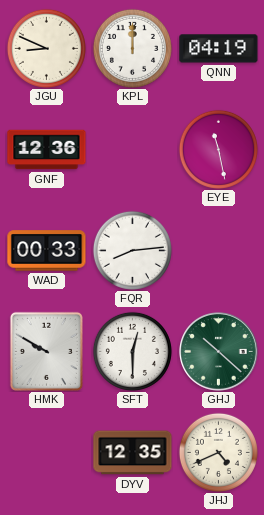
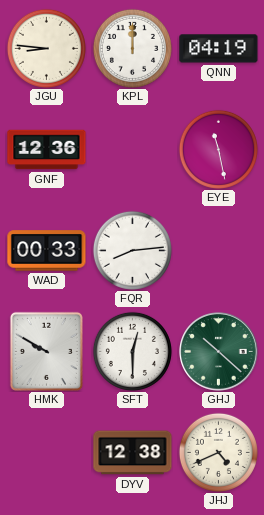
JGU: 8:49 -> 8:46 (46, 48)
DYV: 12:35 -> 12:38 (133, 453)
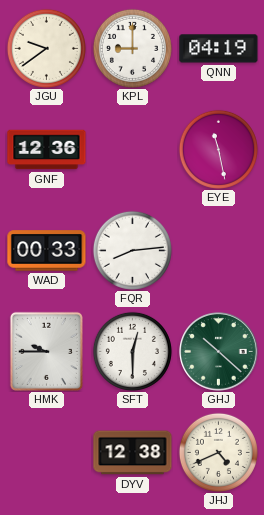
JGU: 8:46 -> 9:39 (46, 48)
KPL: 12:00 -> 9:00 (132, 48)
HMK: 9:50 -> 9:45 (46, 351)
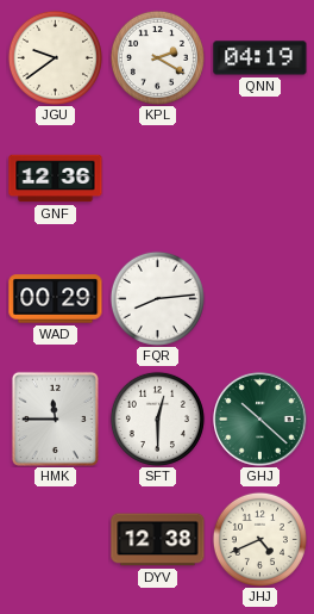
KPL: 9:00 -> 2:20 (157, 57)
EYE: 11:28 -> none (218, 149)
WAD: 00:33 -> 00:29 (56, 299)
HMK: 9:45 -> 11:45 (55, 418)
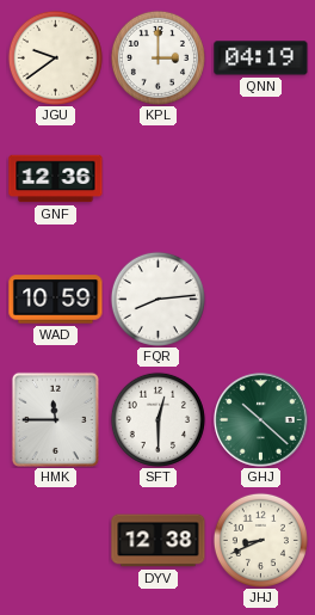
KPL: 2:20 -> 3:00 (157, 57)
WAD: 00:29 -> 10:59 (56, 300)
JHJ: 4:41 -> 8:41 (260, 540)
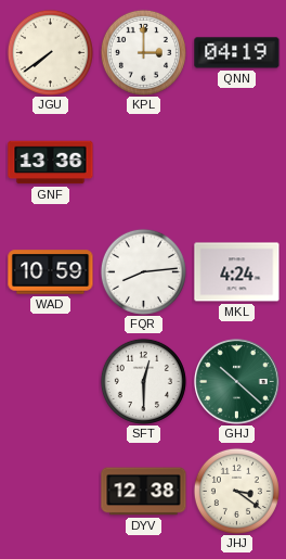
JGU: 9:39 -> 7:39 (50, 52)
GNF: 12:36 -> 13:36 (51, 163)
MKL: none -> 4:24 (237, 272)
HMK: 11:45 -> none (55, 419)
JHJ: 8:41 -> 3:21 (236, 491)
